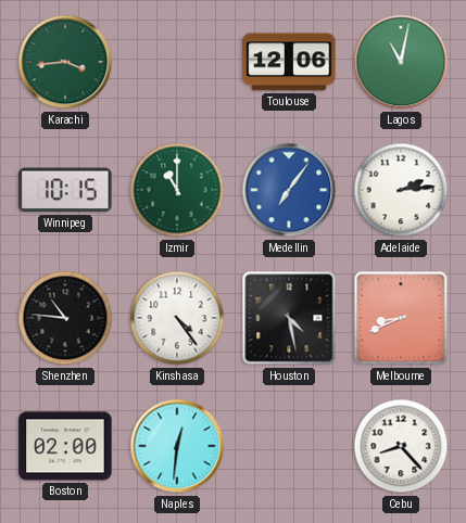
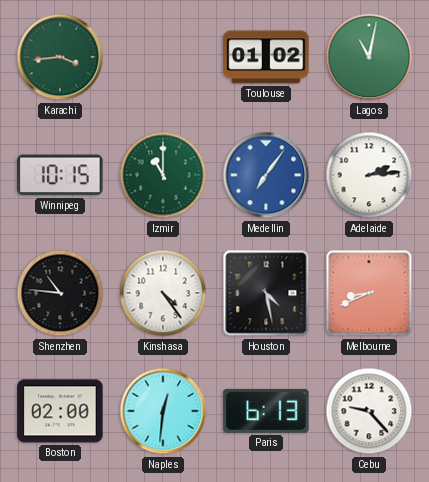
Toulouse: 12:06 -> 01:02 (266, 57)
Paris: none -> 6:13 (266, 411)
Cebu: 8:23 -> 9:23 (369, 411)
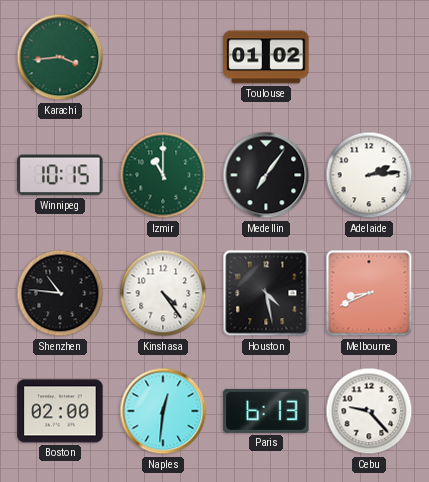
Lagos: 11:02 -> none (369, 57)
Medellin dial: blue -> black (266, 175)
